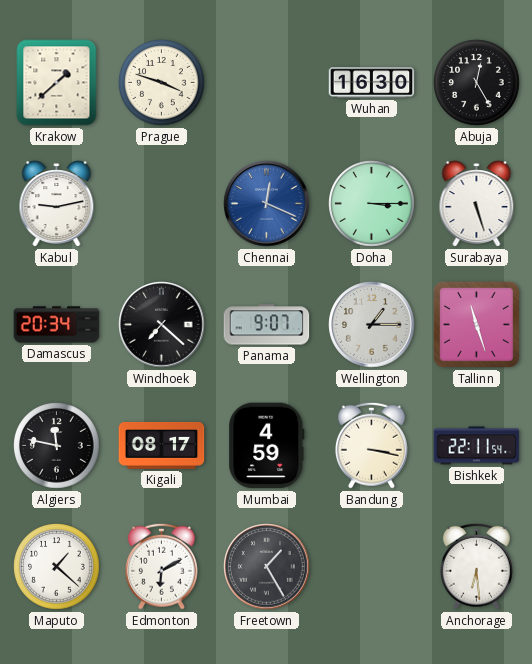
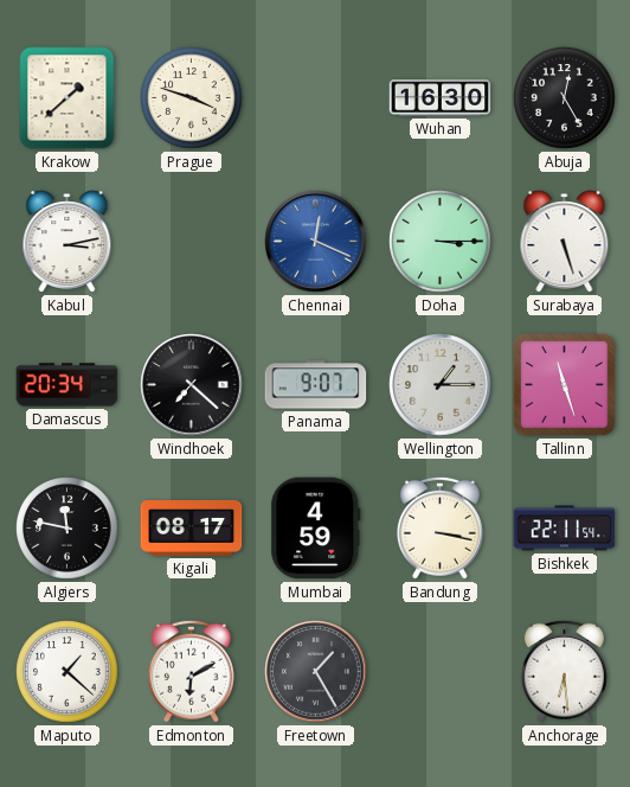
Kabul: 9:13 -> 3:13 (67, 242)
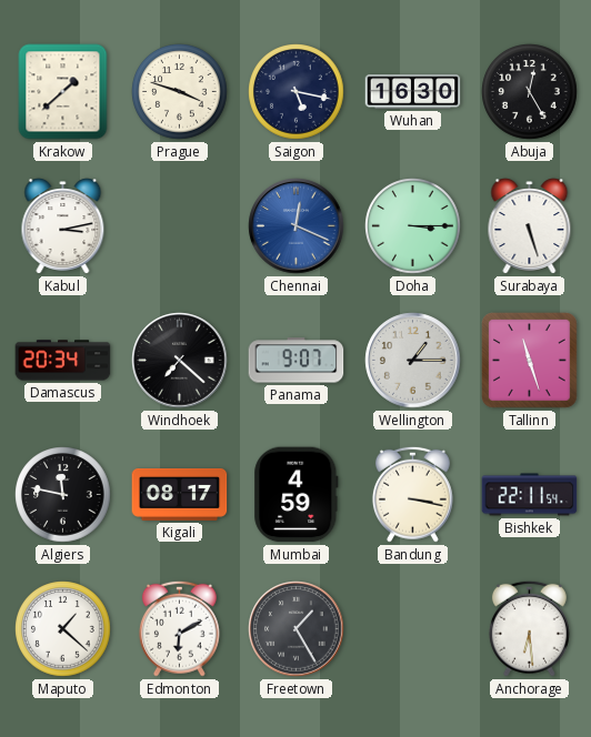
Saigon: none -> 5:17 (297, 92)
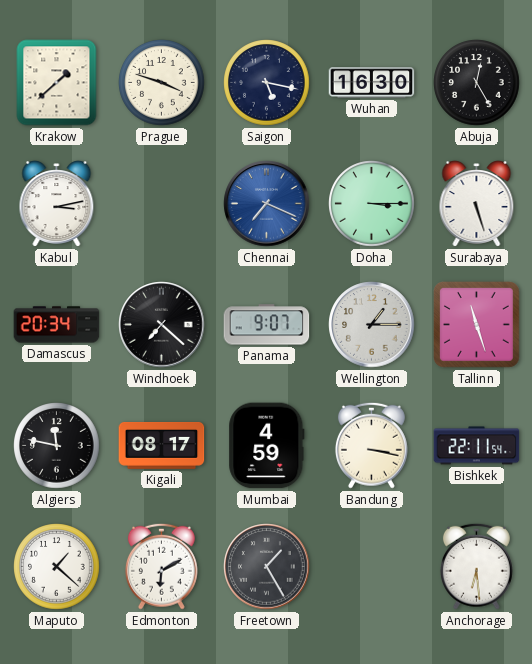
Chennai: 12:19 -> 7:19 (267, 204)
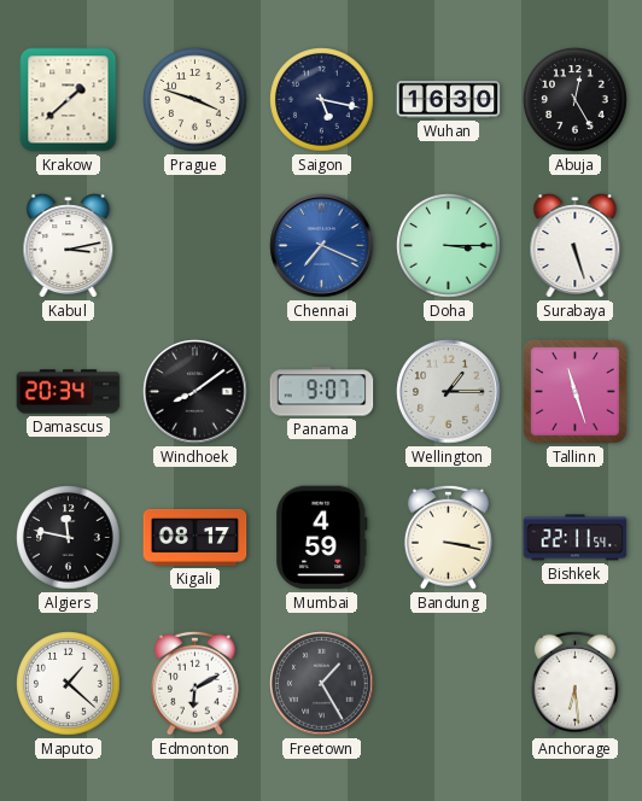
Windhoek: 7:22 -> 8:09 (195, 392)
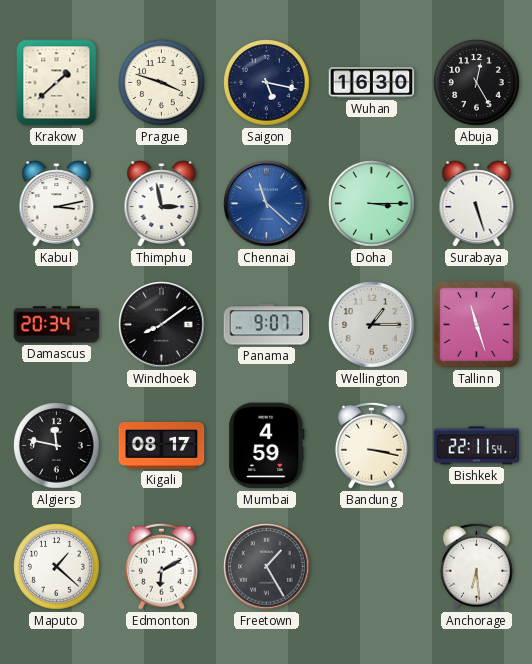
Thimphu: none -> 2:58 (162, 204)
Chennai: 7:19 -> 11:22 (267, 204)
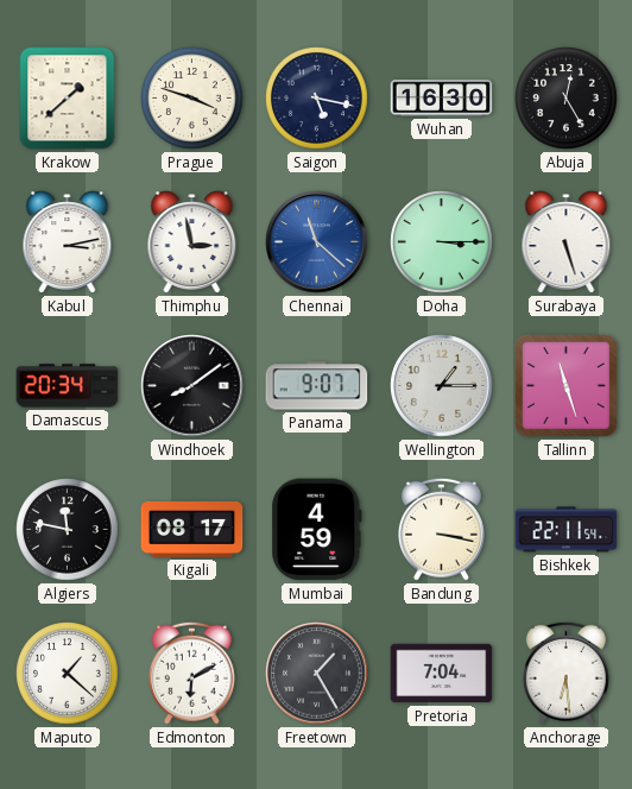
Pretoria: none -> 7:04 (442, 674)
